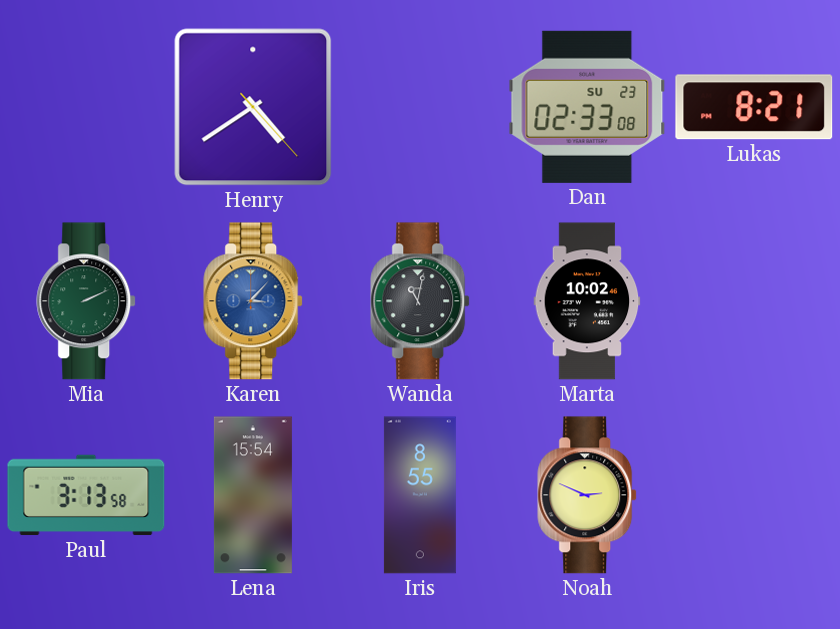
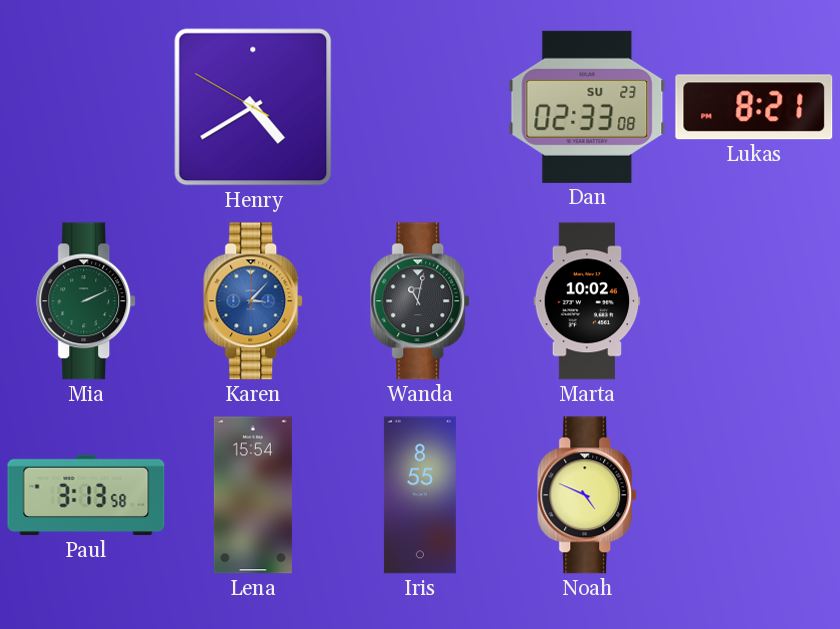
Henry: 4:39:23 -> 4:39:50 (253, 107)
Noah: 2:49 -> 4:49 (588, 495)
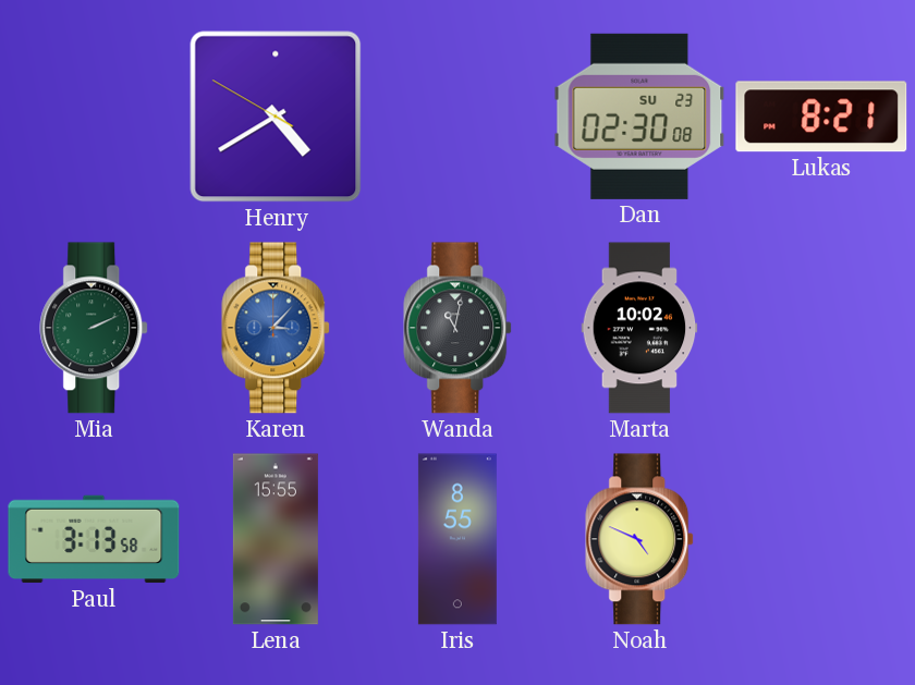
Dan: 02:33 -> 02:30 (639, 117)
Lena: 15:54 -> 15:55 (276, 539)
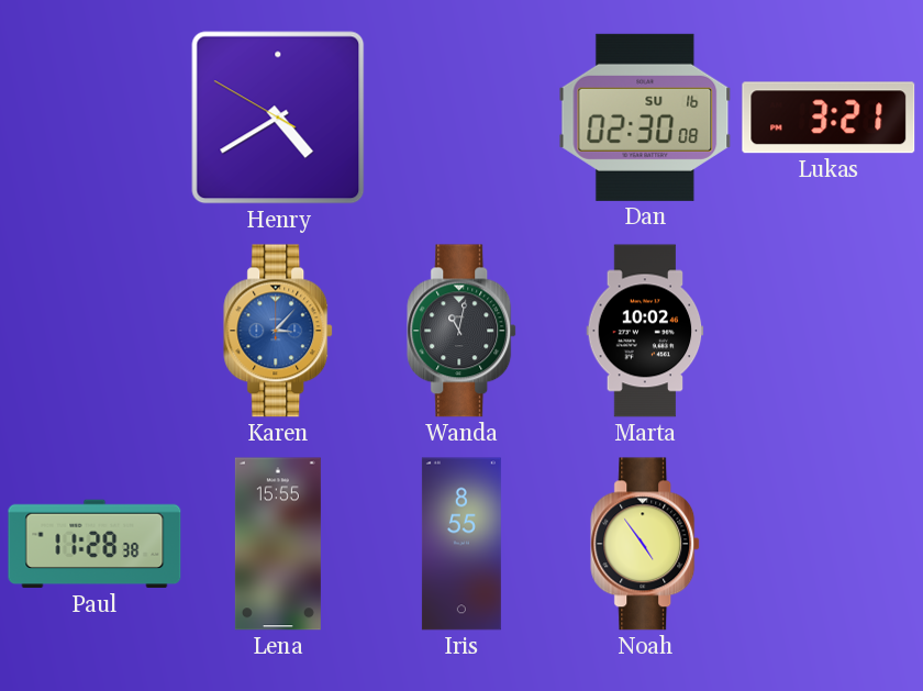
Dan date: SU 23 -> SU 16 (645, 118)
Lukas: 8:21 -> 3:21 (829, 118)
Mia: 2:11 -> none (95, 328)
Paul: 3:13 -> 11:28 (94, 544)
Noah: 4:49 -> 4:54 (646, 544)
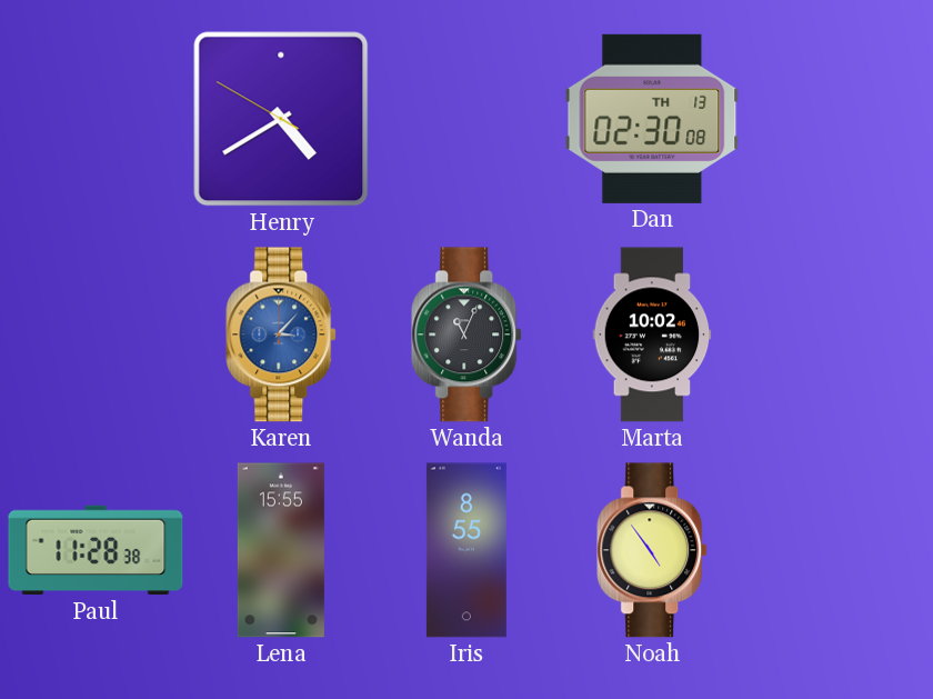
Dan date: SU 16 -> TH 13 (652, 119)
Lukas: 3:21 -> none (829, 118)
Wanda: 11:02 -> 11:04 (468, 334)
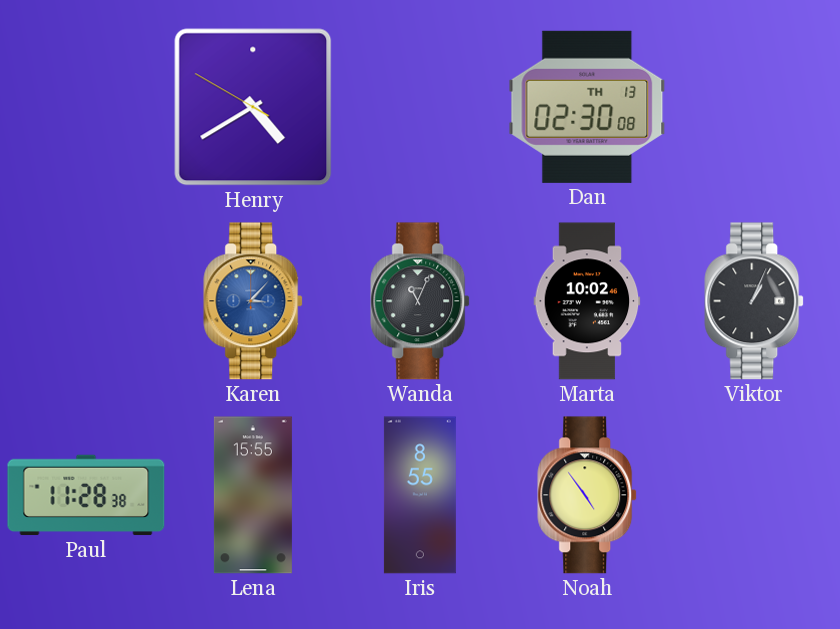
Viktor: none -> 1:04 (755, 301)
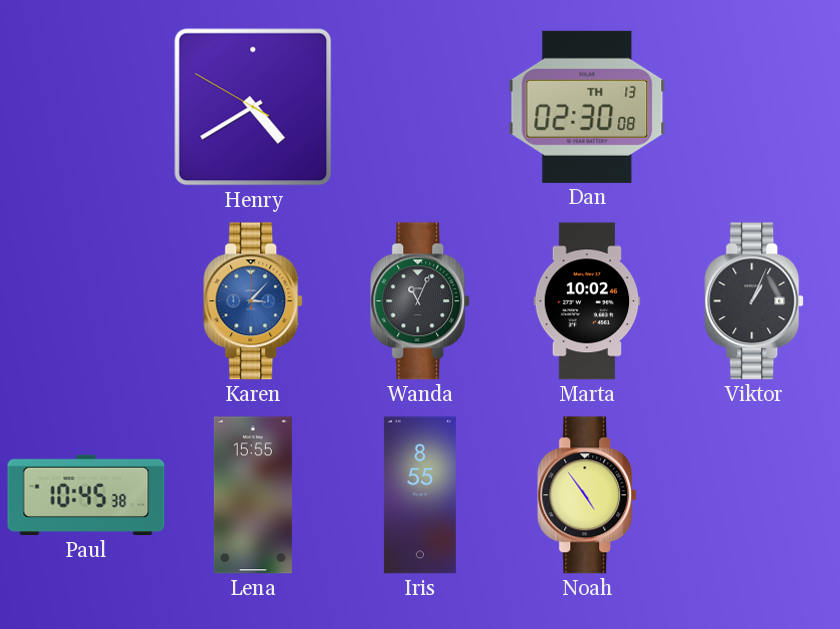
Paul: 11:28 -> 10:45 (86, 495)
